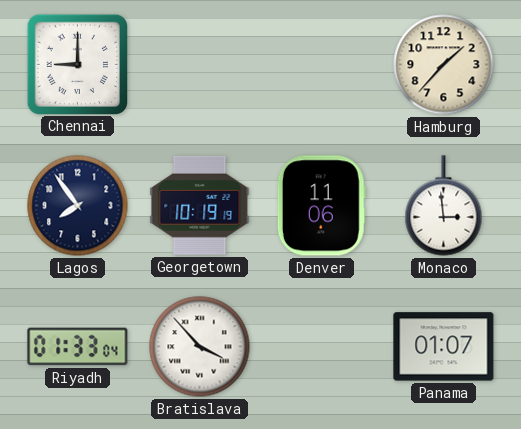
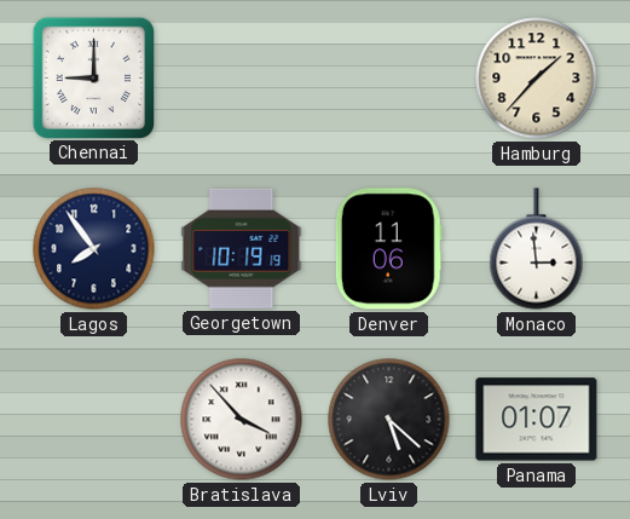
Riyadh: 01:33 -> none (78, 347)
Lviv: none -> 5:22 (389, 420)
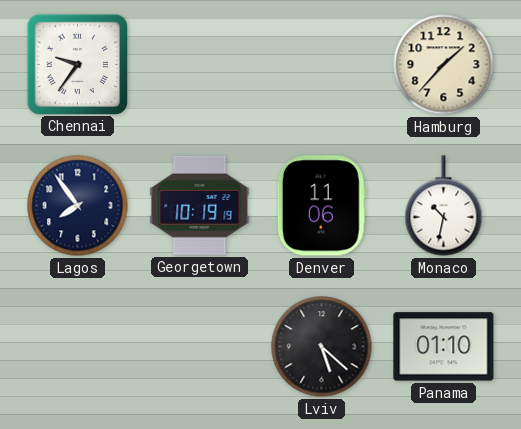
Chennai: 9:00 -> 9:36 (77, 64)
Monaco: 2:59 -> 10:32 (444, 206)
Bratislava: 3:53 -> none (242, 420)
Panama: 01:07 -> 01:10 (444, 347)
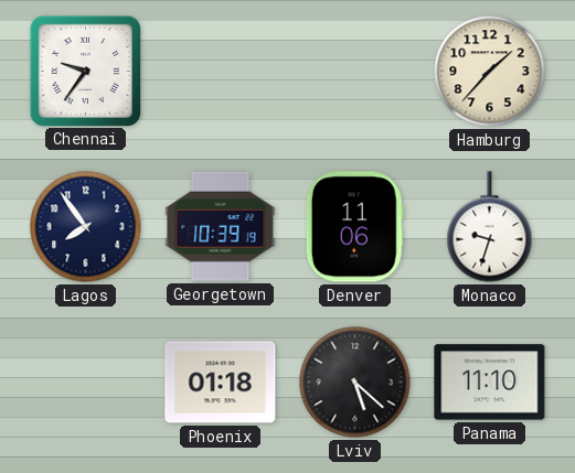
Georgetown: 10:19 -> 10:39 (221, 226)
Monaco: 10:32 -> 9:33 (490, 227)
Phoenix: none -> 01:18 (221, 383)
Panama: 01:10 -> 11:10 (490, 383)
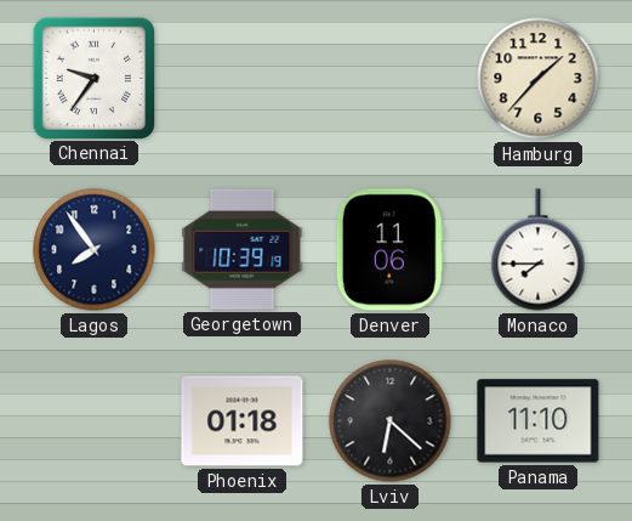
Monaco: 9:33 -> 7:45 (539, 250)
Lviv: 5:22 -> 6:22 (391, 421)
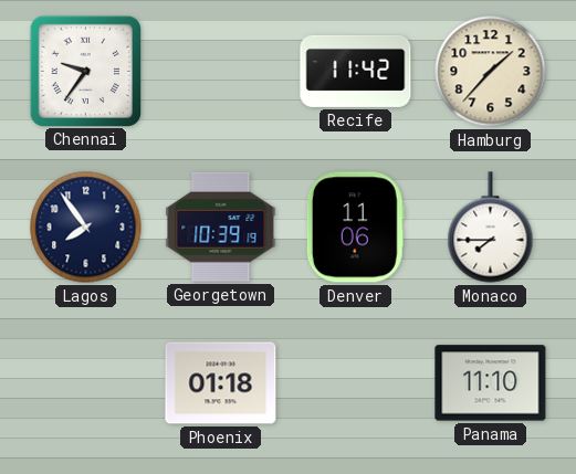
Recife: none -> 11:42 (356, 71)
Lviv: 6:22 -> none (391, 421)
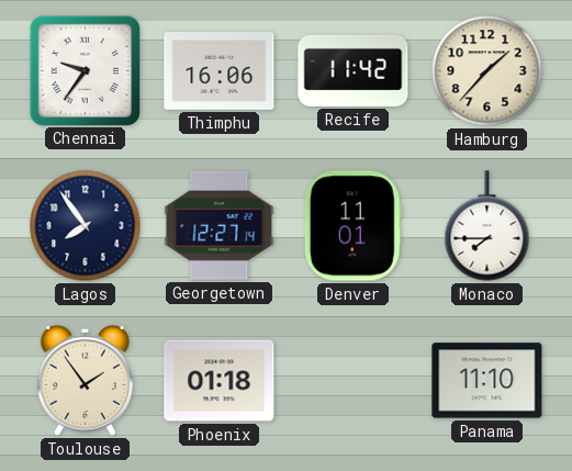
Thimphu: none -> 16:06 (220, 71)
Georgetown: 10:39 -> 12:27 (220, 225)
Denver: 11:06 -> 11:01 (352, 226)
Toulouse: none -> 1:54 (85, 380)
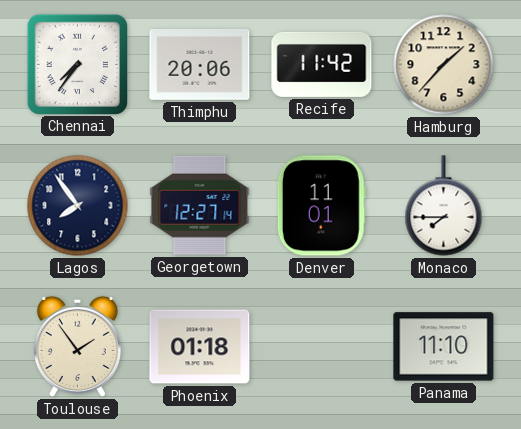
Chennai: 9:36 -> 7:36 (77, 64)
Thimphu: 16:06 -> 20:06 (200, 65)
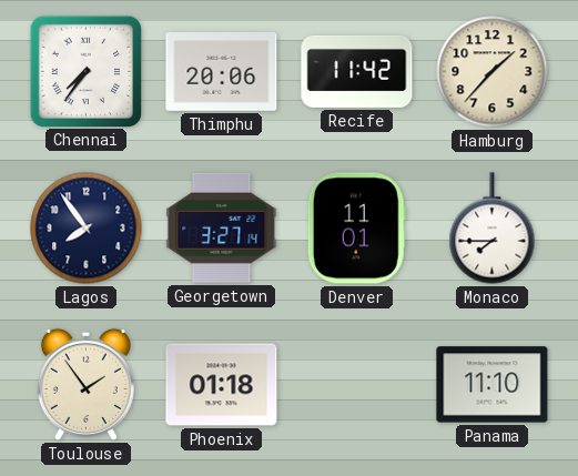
Georgetown: 12:27 -> 3:27 (222, 227)
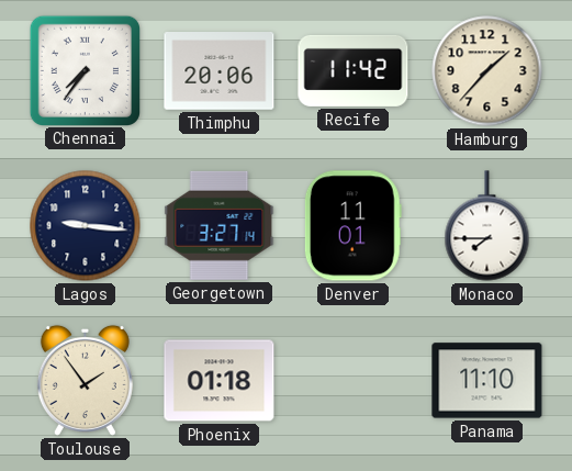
Lagos: 7:54 -> 9:16 (86, 226)
